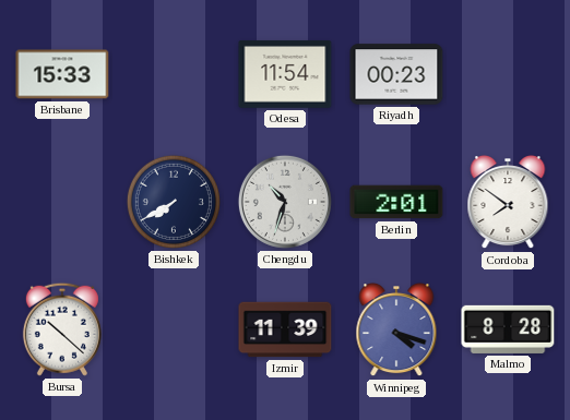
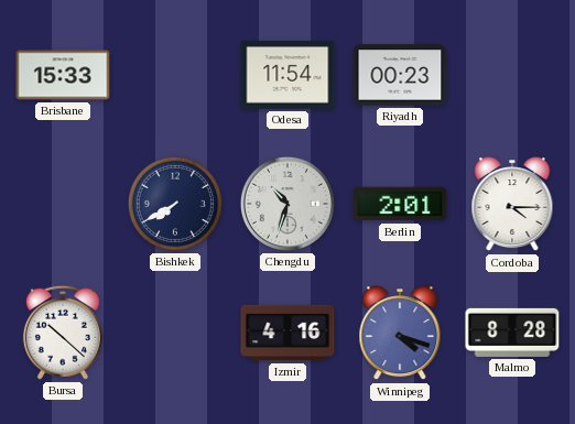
Cordoba: 7:51 -> 4:15 (512, 205)
Izmir: 11:39 -> 4:16 (287, 333)
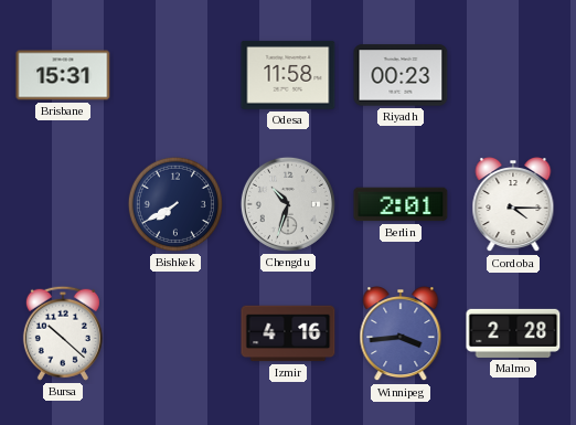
Brisbane: 15:33 -> 15:31 (63, 75)
Odesa: 11:54 -> 11:58 (288, 75)
Winnipeg: 4:18 -> 3:44 (401, 334)
Malmo: 8:28 -> 2:28 (513, 333)
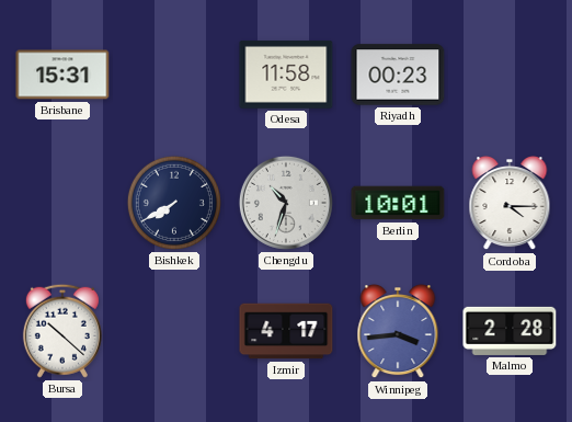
Berlin: 2:01 -> 10:01 (398, 203)
Izmir: 4:16 -> 4:17 (286, 331)
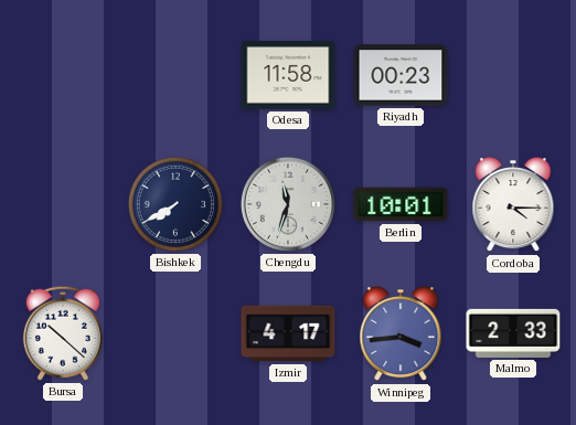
Brisbane: 15:31 -> none (62, 75)
Chengdu: 10:33 -> 11:33 (288, 204)
Malmo: 2:28 -> 2:33 (513, 333)
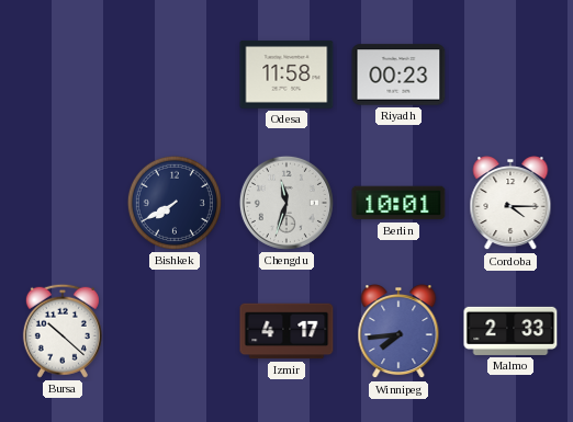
Winnipeg: 3:44 -> 7:44 (398, 332)
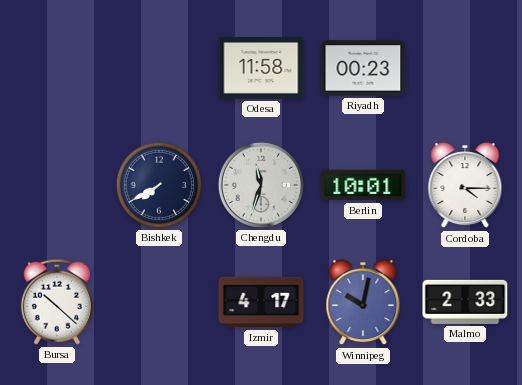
Winnipeg: 7:44 -> 10:02 (363, 303)
